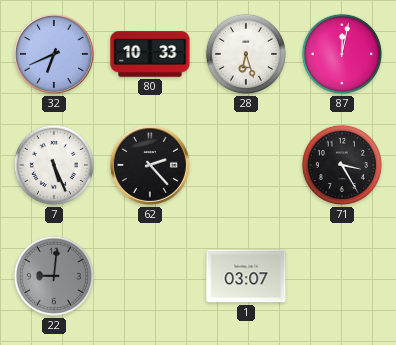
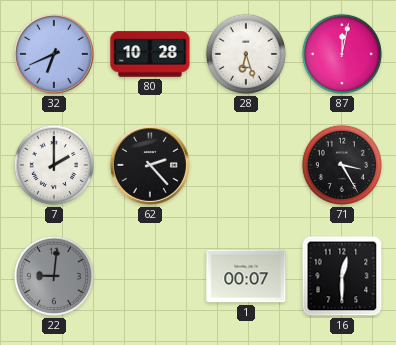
80: 10:33 -> 10:28 (150, 54)
7: 5:26 -> 2:00 (54, 165)
1: 03:07 -> 00:07 (246, 276)
16: none -> 12:30 (342, 276)
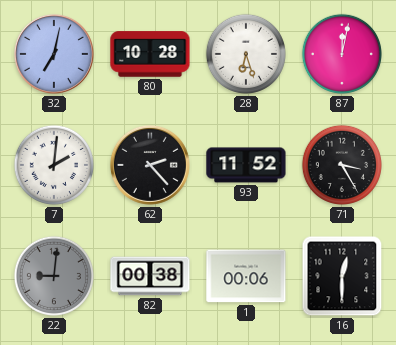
32: 6:41 -> 7:02 (54, 54)
7: 2:00 -> 2:01 (54, 165)
93: none -> 11:52 (246, 165)
82: none -> 00:38 (150, 276)
1: 00:07 -> 00:06 (246, 276)
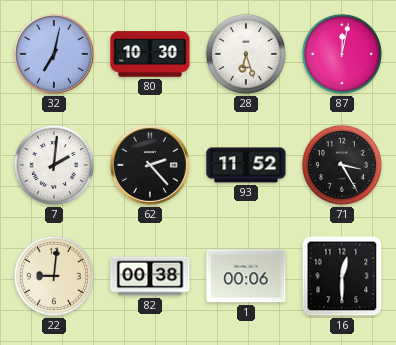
80: 10:28 -> 10:30 (150, 54)
22 dial: grey -> cream (54, 276)
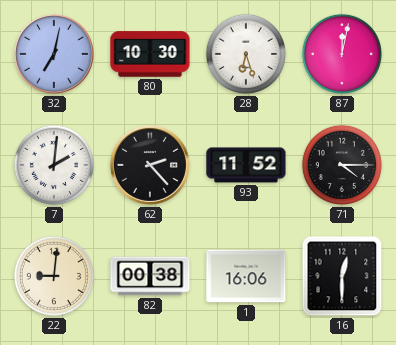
71: 3:25 -> 4:15 (342, 165)
1: 00:06 -> 16:06 (246, 276)
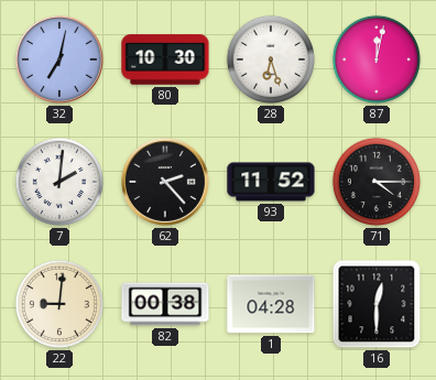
1: 16:06 -> 04:28 (271, 304)
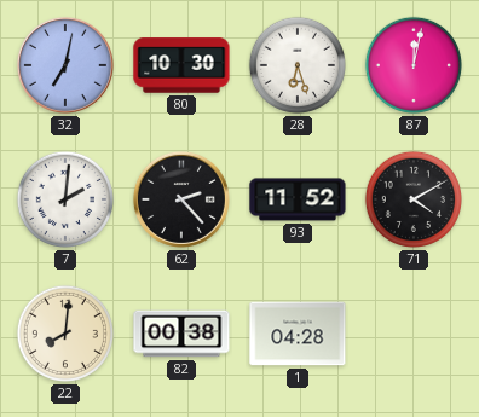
71: 4:15 -> 4:10 (414, 199)
22: 9:01 -> 8:01 (65, 334)
16: 12:30 -> none (377, 304)
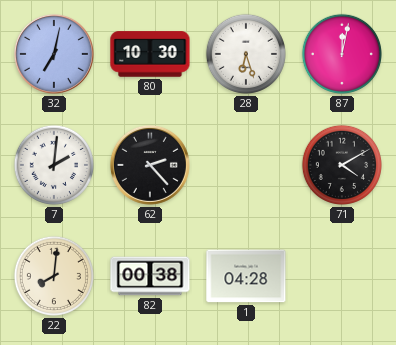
93: 11:52 -> none (298, 199)
